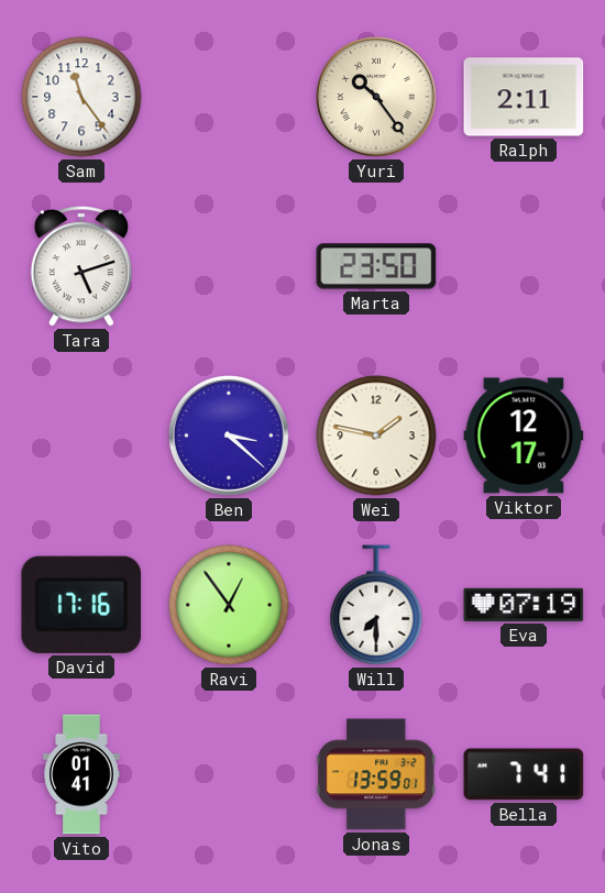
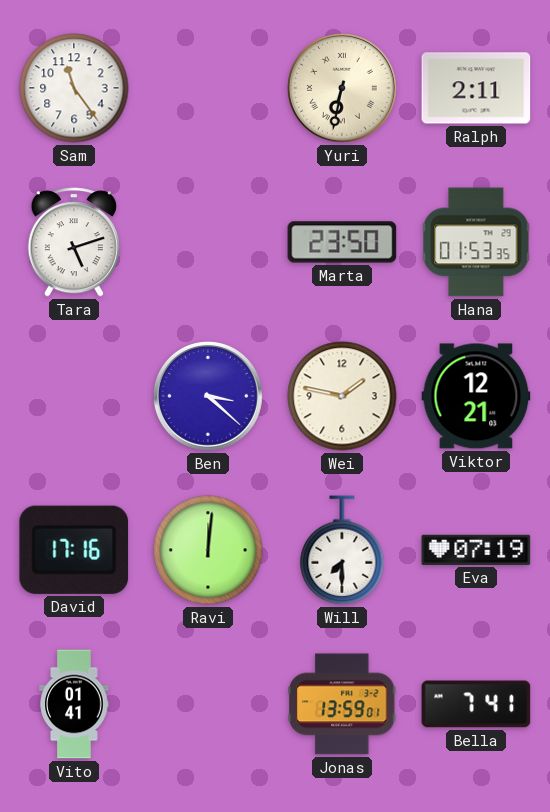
Yuri: 10:24 -> 6:32 (343, 89)
Hana: none -> 01:53 (476, 242)
Viktor: 12:17 -> 12:21 (476, 396)
Ravi: 12:54 -> 12:01 (208, 550)
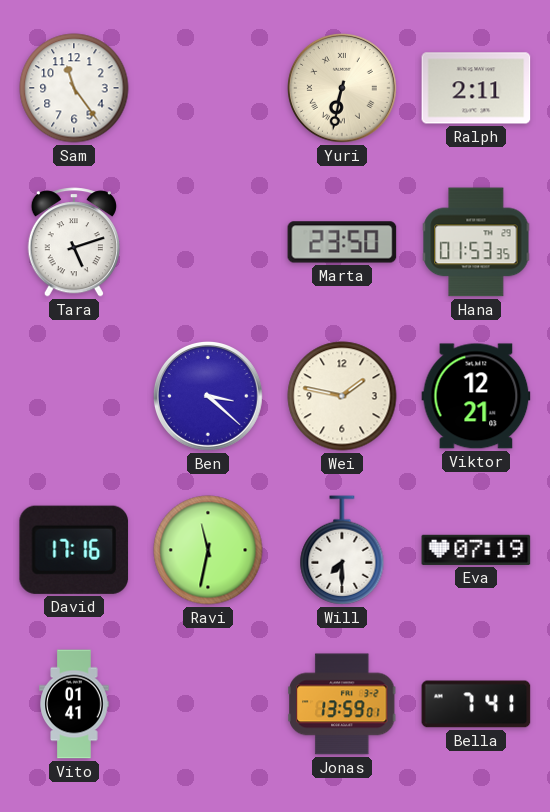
Ravi: 12:01 -> 11:32 (208, 550)
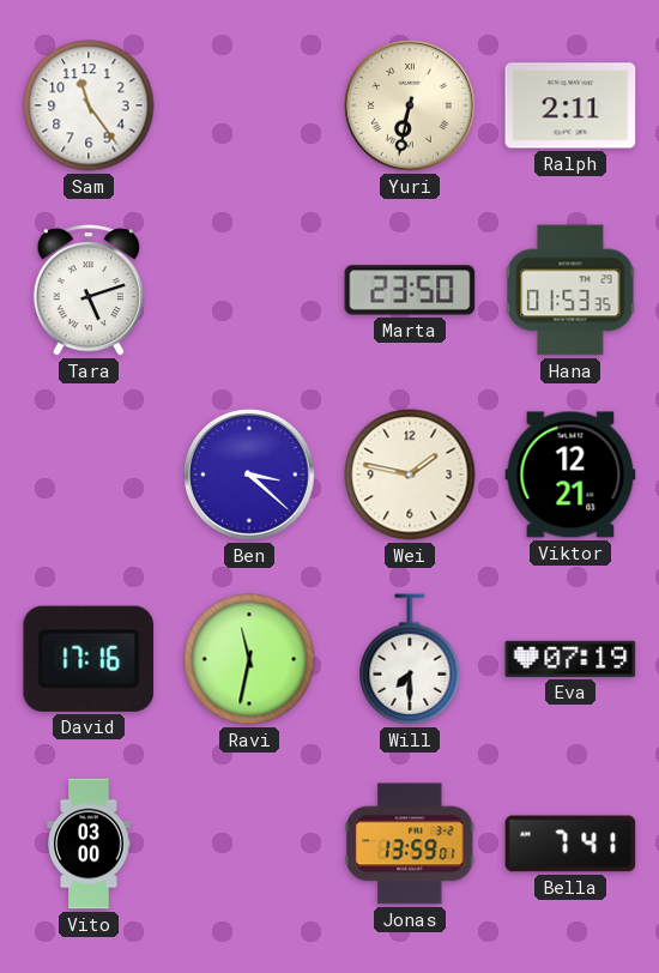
Vito: 01:41 -> 03:00 (89, 844)
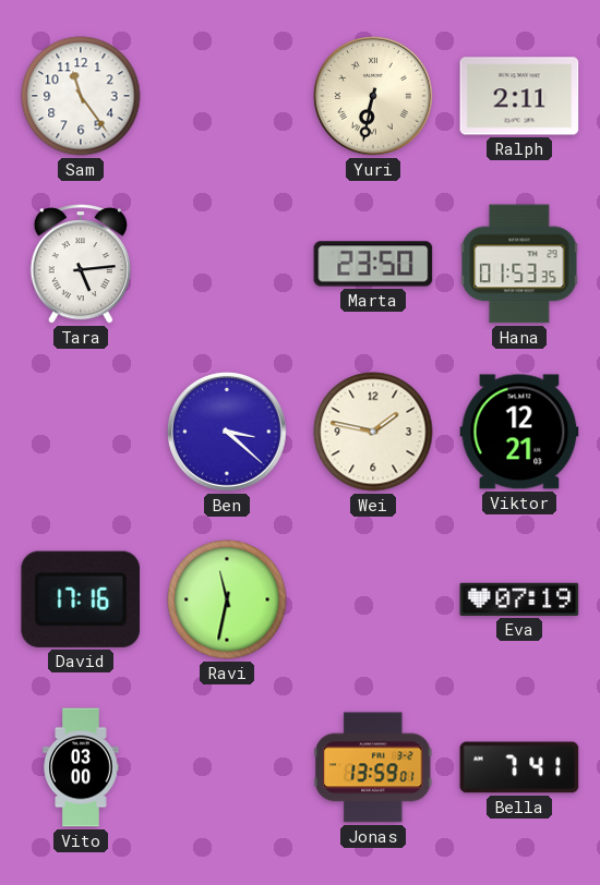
Tara: 5:12 -> 5:14 (81, 264)
Will: 7:30 -> none (410, 659)
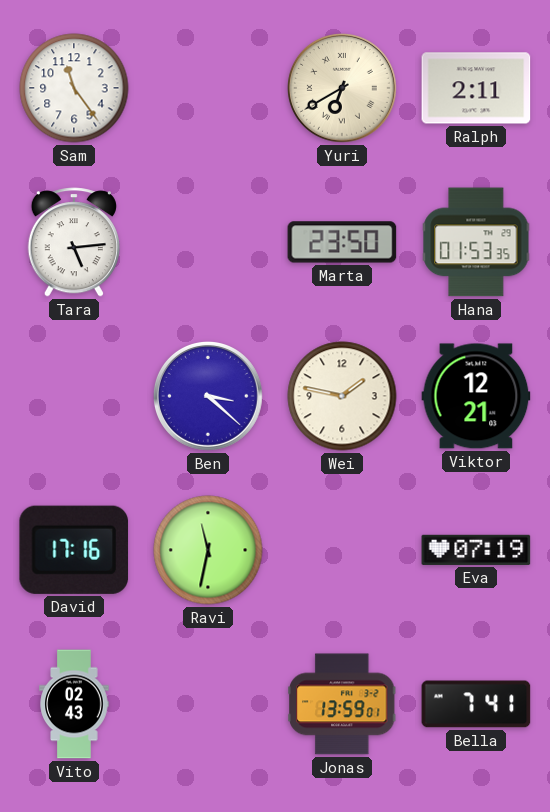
Yuri: 6:32 -> 6:40 (343, 89)
Vito: 03:00 -> 02:43 (74, 704)
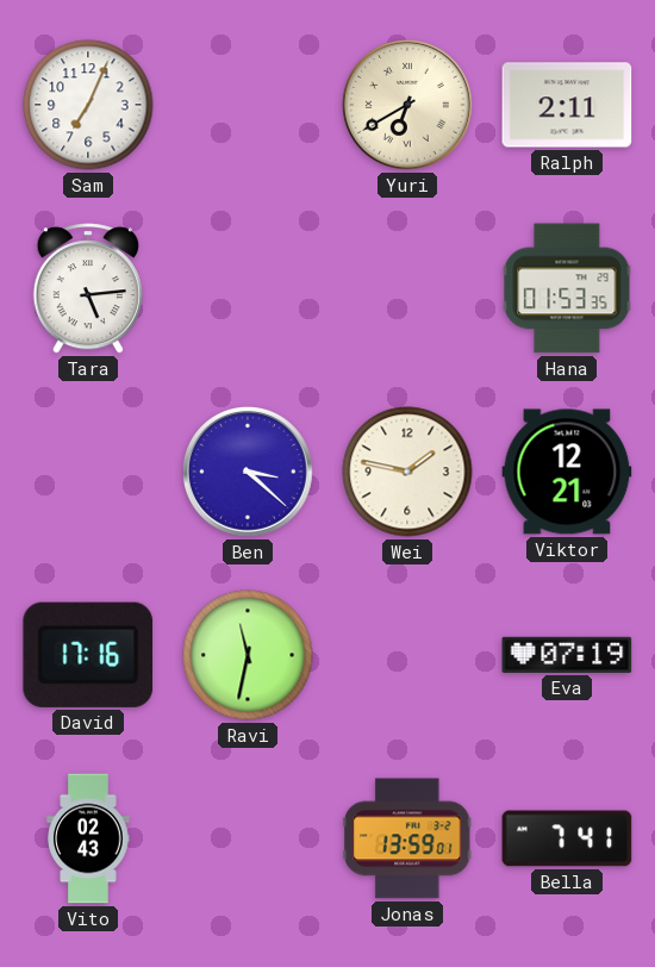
Sam: 11:24 -> 7:04 (88, 105)
Marta: 23:50 -> none (342, 242)
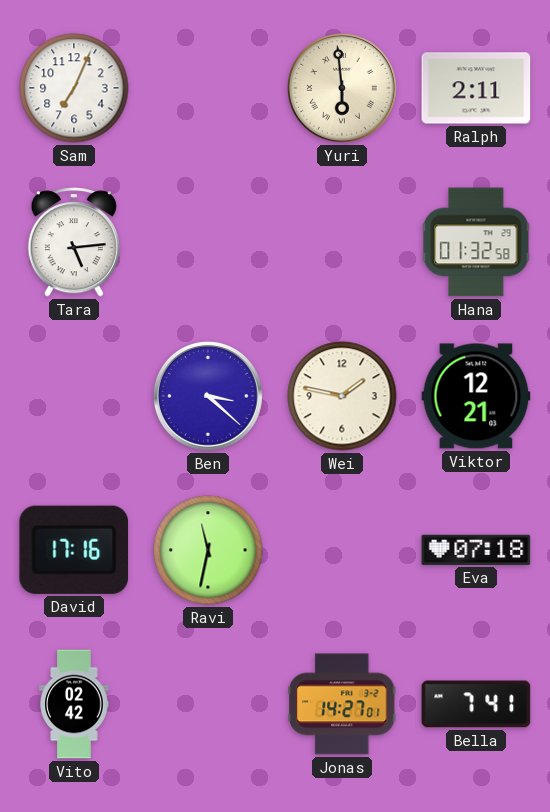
Yuri: 6:40 -> 5:59 (343, 89)
Hana: 01:53 -> 01:32 (476, 242)
Eva: 07:19 -> 07:18 (476, 550)
Vito: 02:43 -> 02:42 (74, 704)
Jonas: 13:59 -> 14:27 (342, 704)
